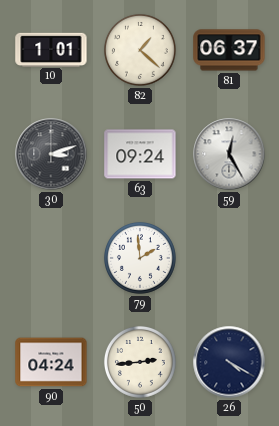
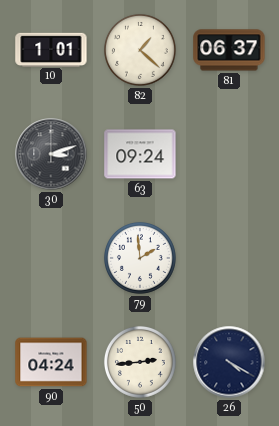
59: 12:25 -> none (229, 154)
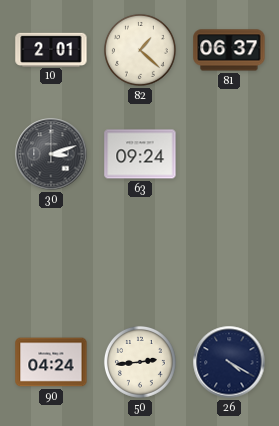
10: 1:01 -> 2:01 (51, 49)
79: 1:59 -> none (140, 258)
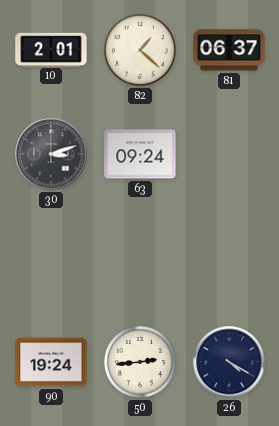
90: 04:24 -> 19:24 (51, 362)
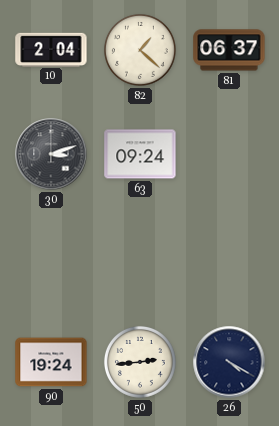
10: 2:01 -> 2:04 (51, 49)
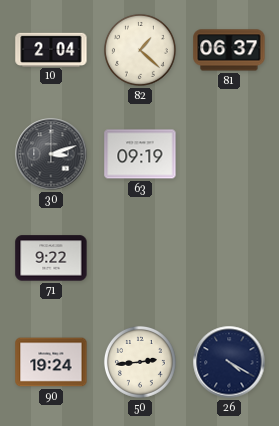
63: 09:24 -> 09:19 (140, 154)
71: none -> 9:22 (51, 258)
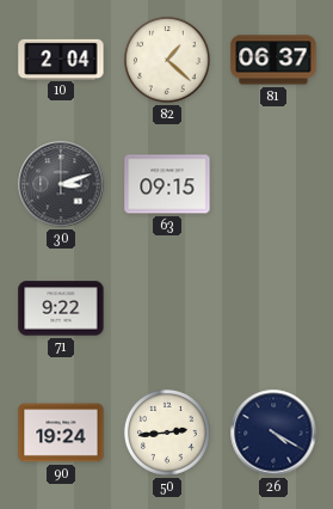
63: 09:19 -> 09:15 (167, 184)
